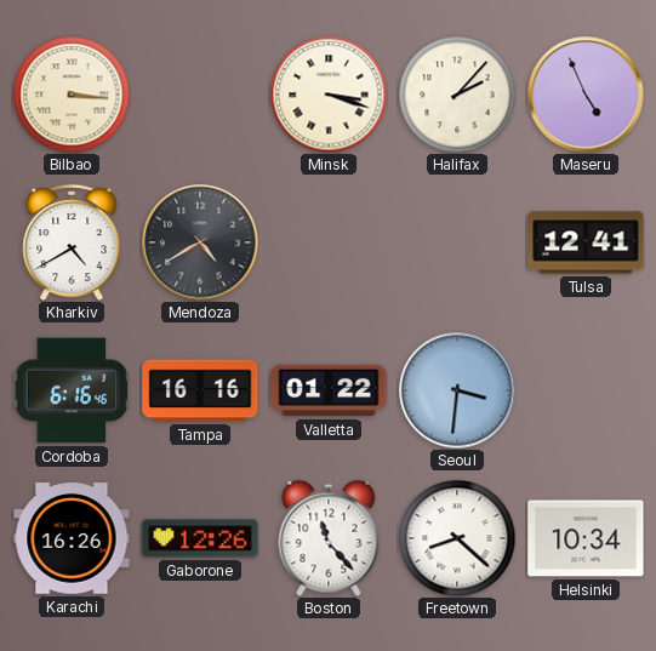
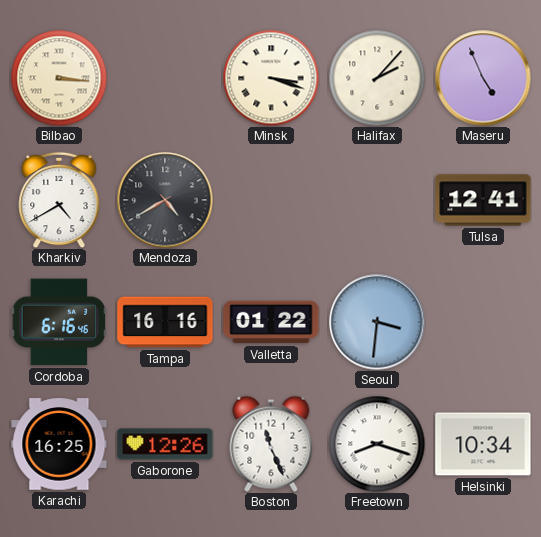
Karachi: 16:26 -> 16:25 (59, 444)
Boston: 11:23 -> 11:26 (271, 444)
Freetown: 8:22 -> 8:18 (377, 444)
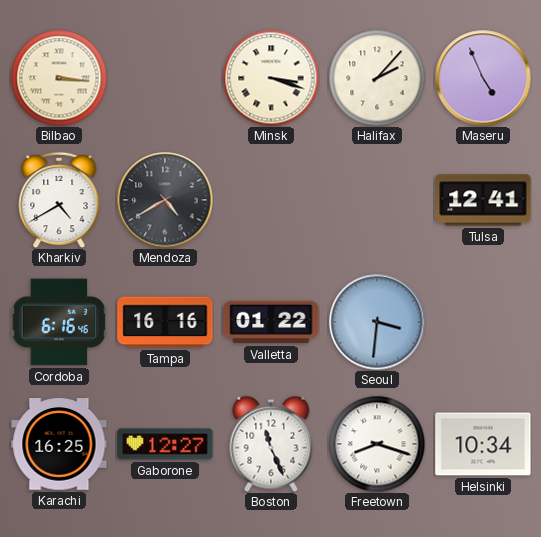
Gaborone: 12:26 -> 12:27 (165, 444)
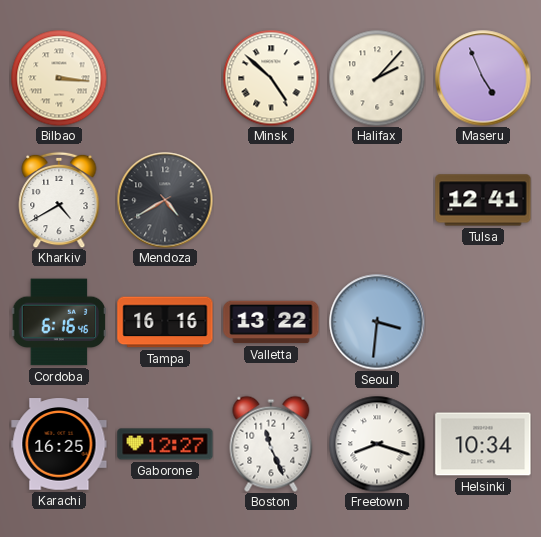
Minsk: 3:18 -> 4:52 (271, 78)
Valletta: 01:22 -> 13:22 (271, 322)
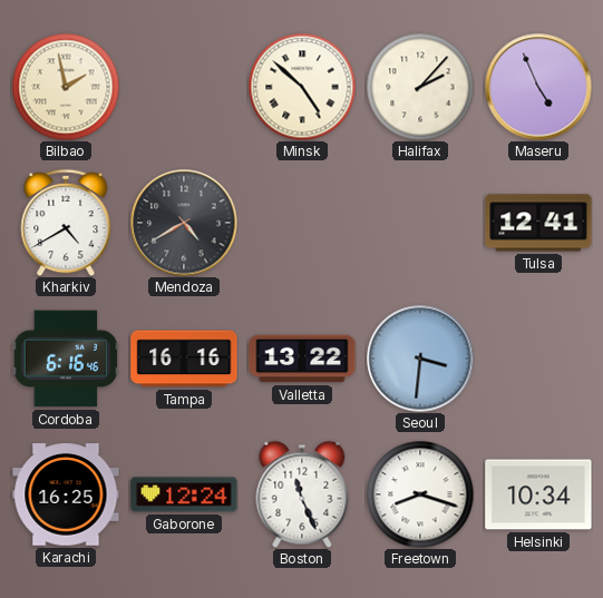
Bilbao: 3:16 -> 1:58 (66, 87)
Gaborone: 12:27 -> 12:24 (184, 494)
